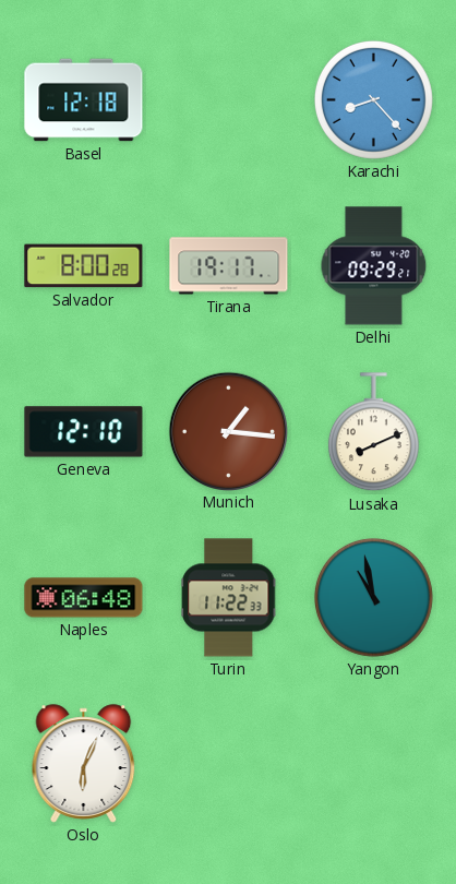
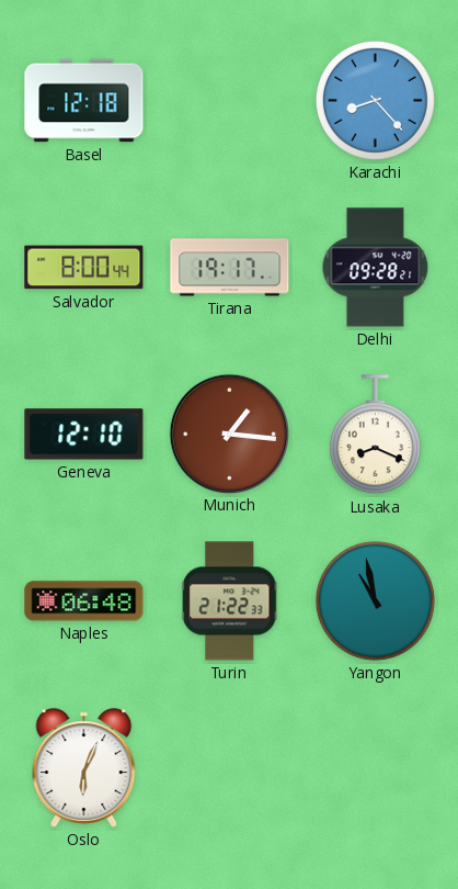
Salvador: 8:00:28 -> 8:00:44 (84, 268)
Delhi: 09:29 -> 09:28 (376, 268)
Lusaka: 8:11 -> 8:19 (375, 435)
Turin: 11:22 -> 21:22 (230, 601)
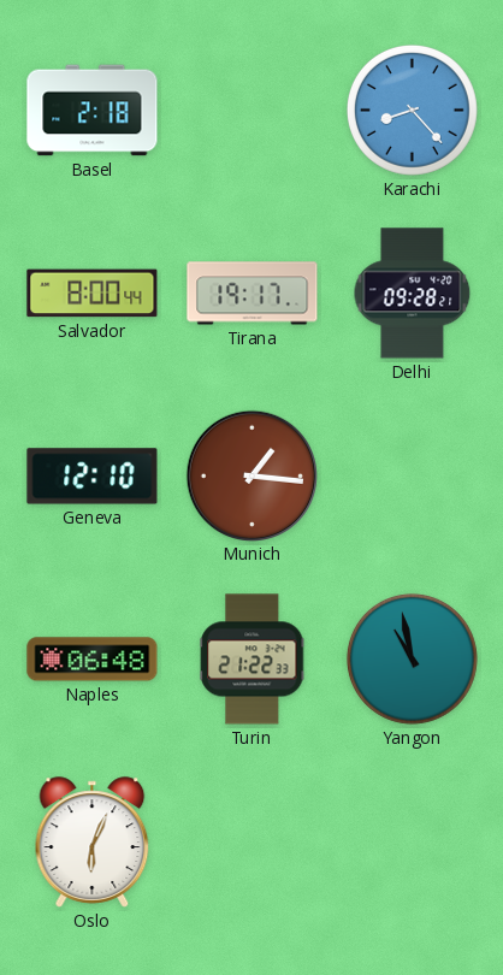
Basel: 12:18 -> 2:18 (93, 111)
Lusaka: 8:19 -> none (375, 435)
